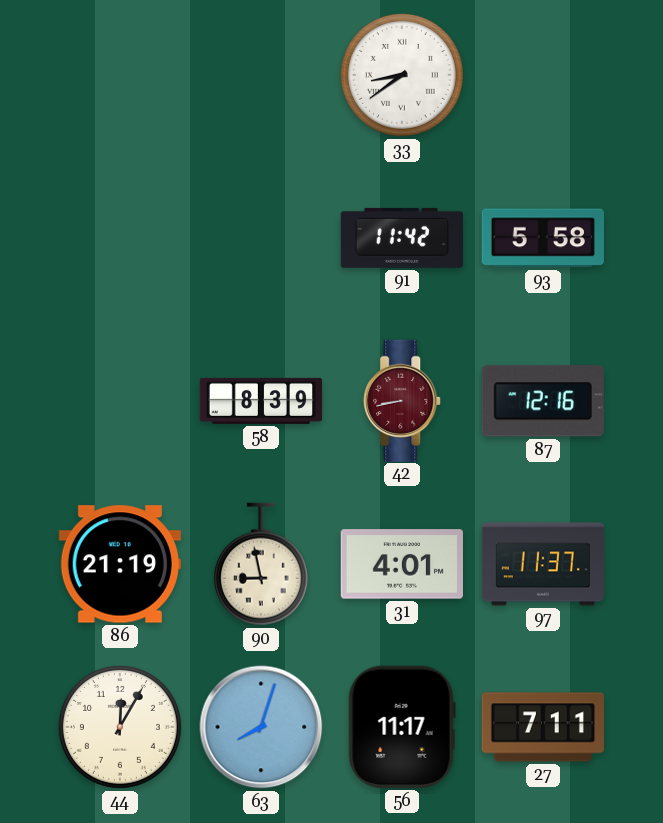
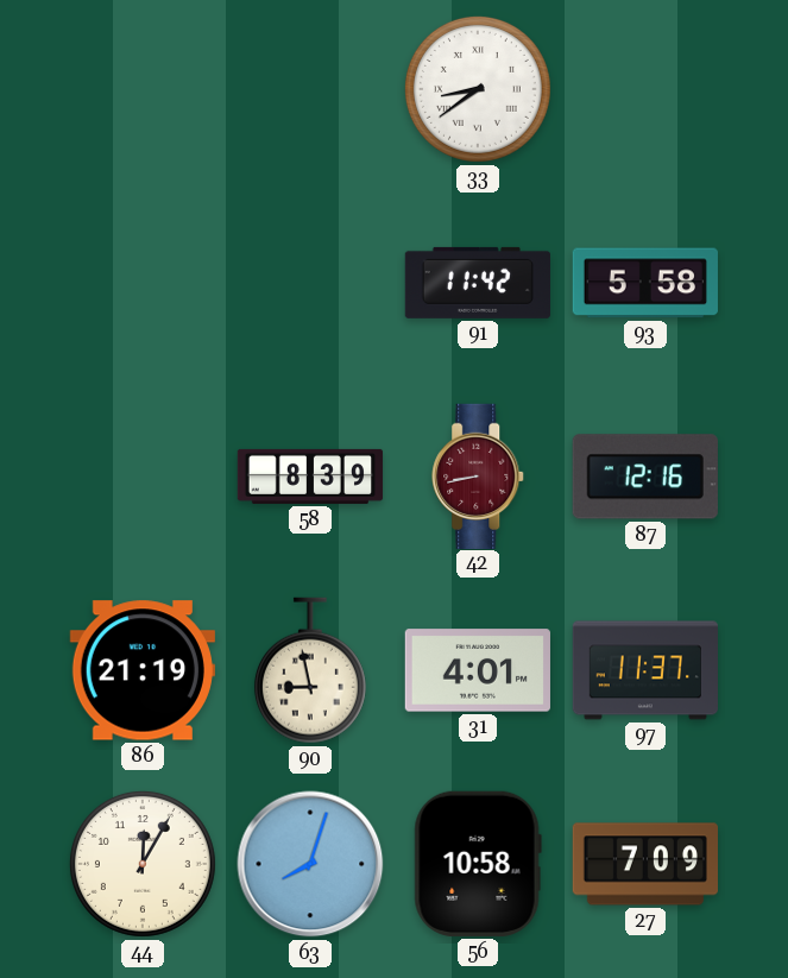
56: 11:17 -> 10:58 (478, 864)
27: 7:11 -> 7:09 (644, 864)
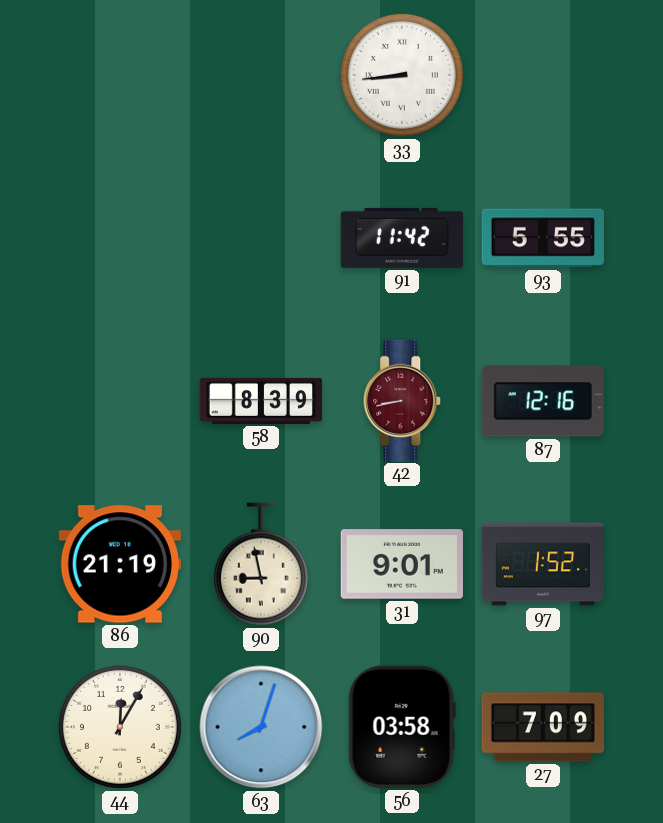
33: 8:39 -> 8:44 (402, 75)
93: 5:58 -> 5:55 (542, 238)
31: 4:01 -> 9:01 (401, 564)
97: 11:37 -> 1:52 (542, 564)
56: 10:58 -> 03:58 (402, 727)
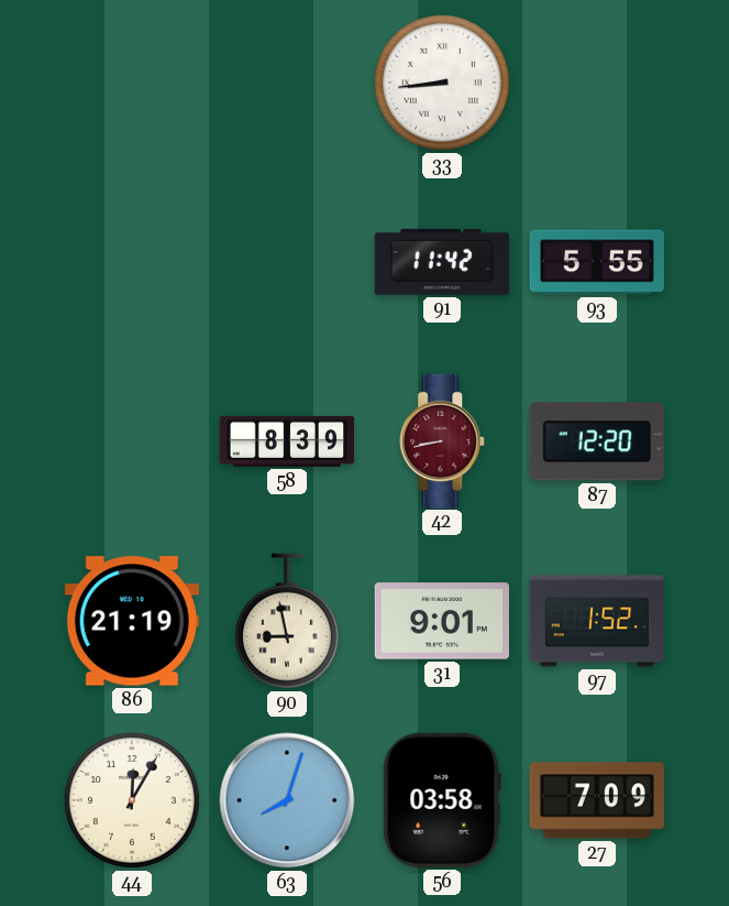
87: 12:16 -> 12:20 (597, 441)
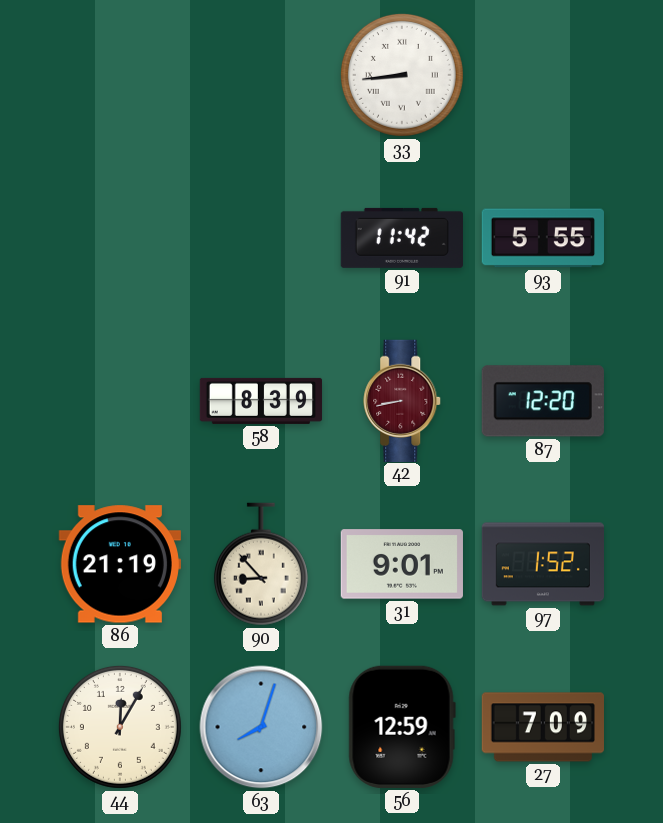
90: 8:58 -> 8:53 (261, 564)
56: 03:58 -> 12:59 (402, 727)
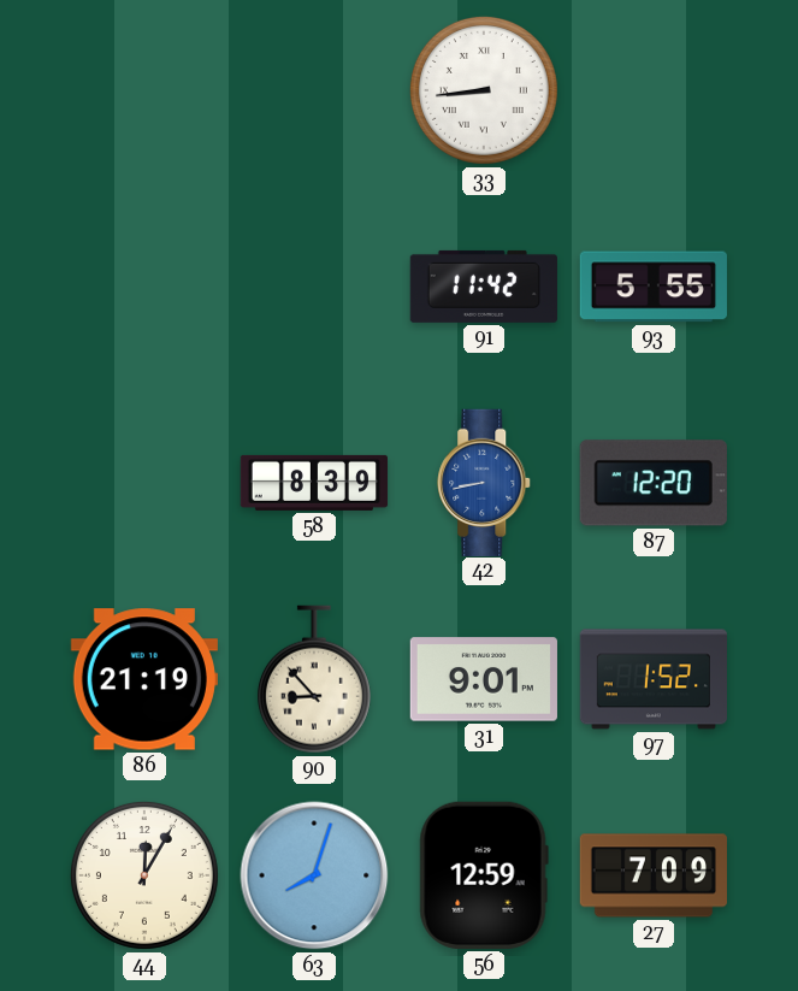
42 dial: burgundy -> blue (485, 482)
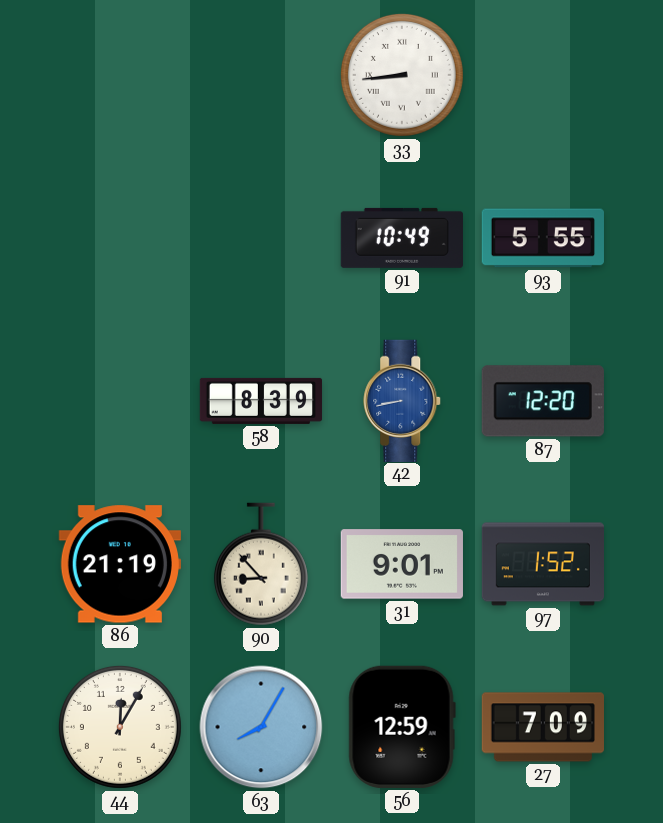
91: 11:42 -> 10:49 (402, 238)
63: 8:03 -> 8:05 (261, 727)
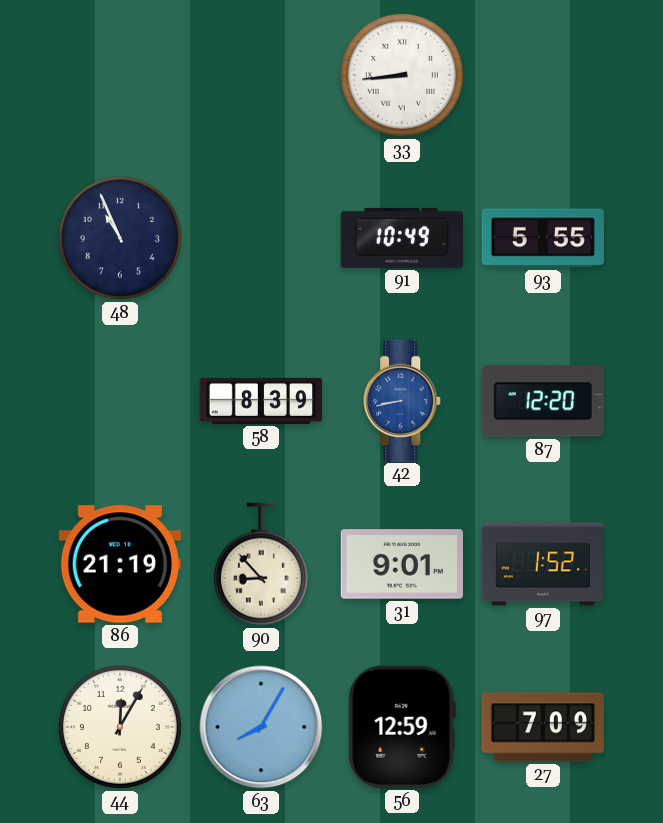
48: none -> 10:56 (120, 238)
